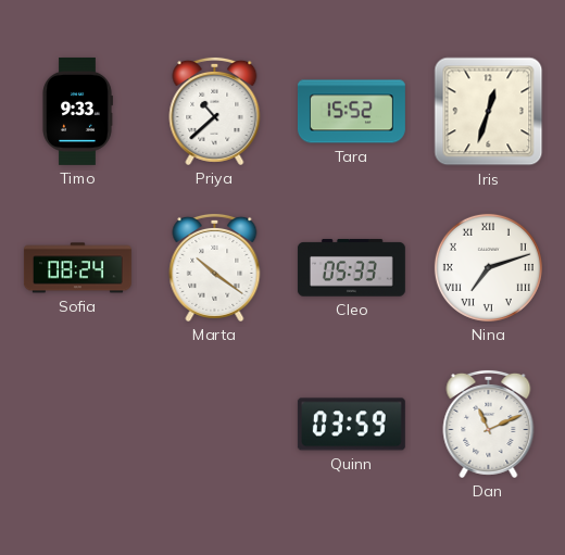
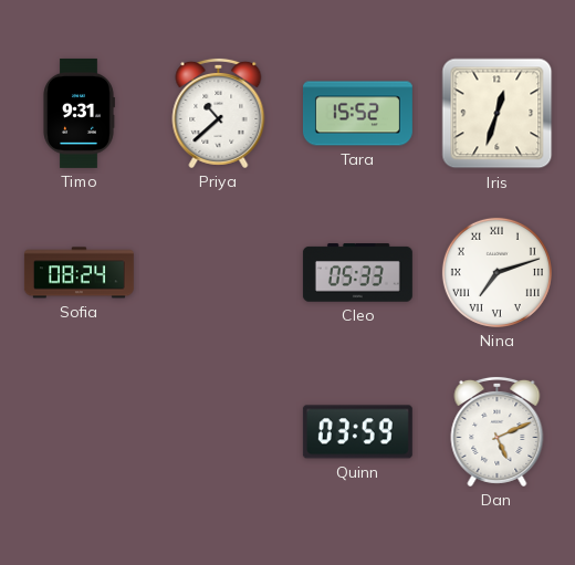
Timo: 9:33 -> 9:31 (79, 113)
Marta: 10:21 -> none (215, 267)
Dan: 11:11 -> 5:11 (498, 431)
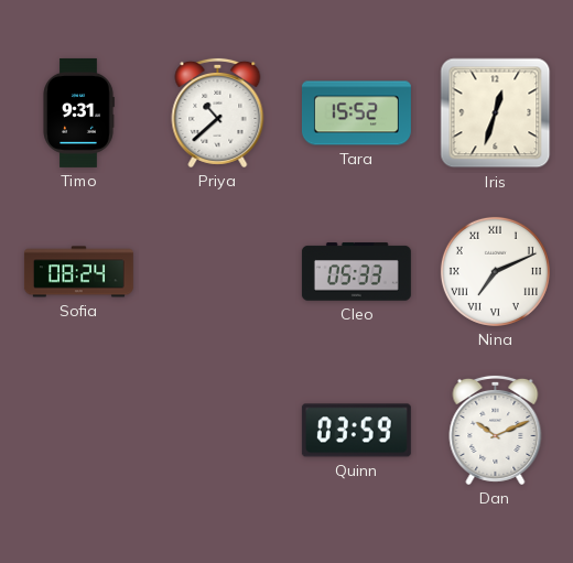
Nina: 7:12 -> 7:11 (495, 271)
Dan: 5:11 -> 10:11 (496, 430)
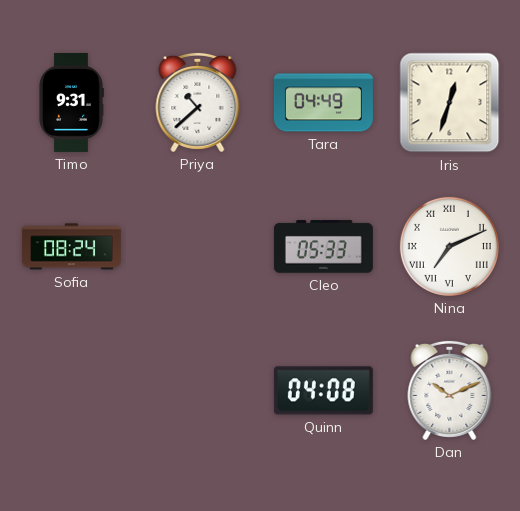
Tara: 15:52 -> 04:49 (323, 103)
Quinn: 03:59 -> 04:08 (323, 391)
